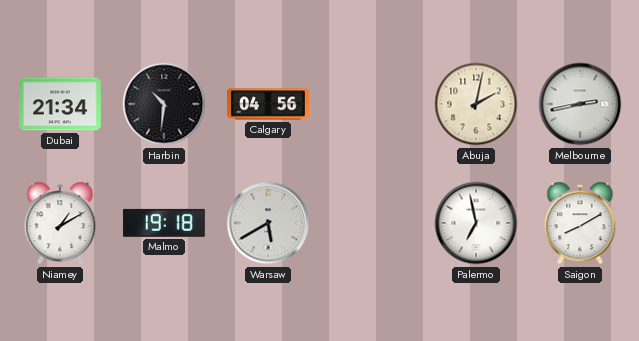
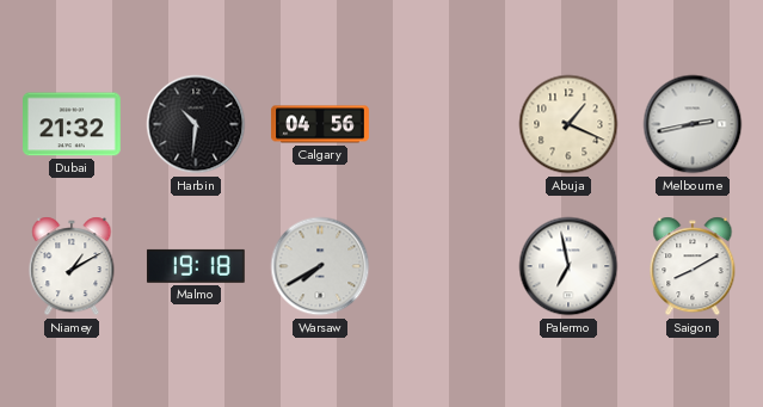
Dubai: 21:34 -> 21:32 (73, 124)
Abuja: 2:02 -> 1:19 (568, 124)
Warsaw: 5:40 -> 7:40 (320, 266)
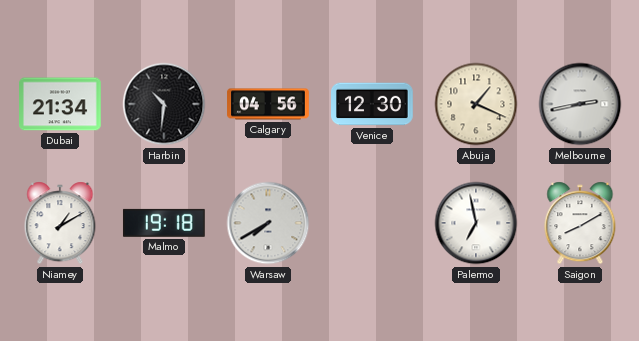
Dubai: 21:32 -> 21:34 (61, 104)
Venice: none -> 12:30 (373, 104)
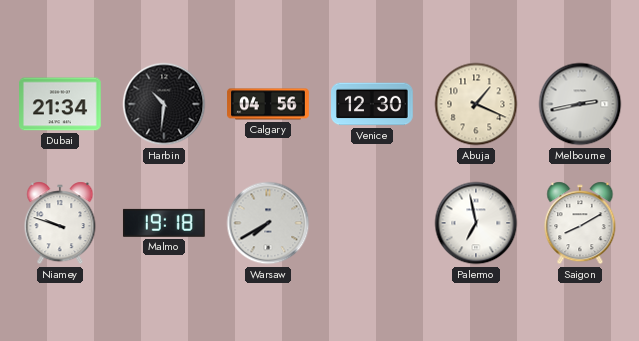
Niamey: 1:10 -> 9:48 (60, 223)
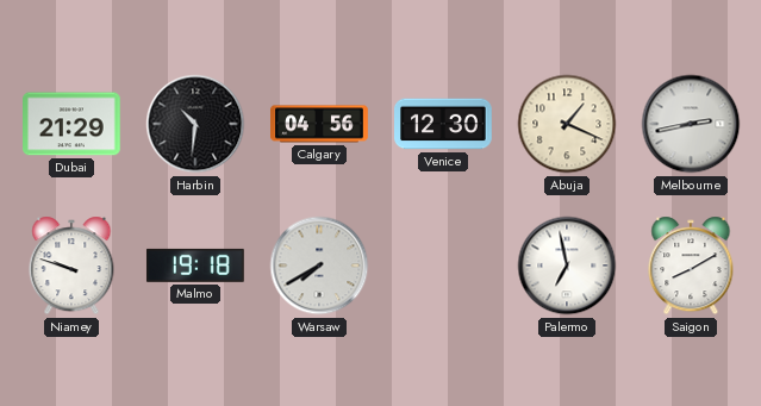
Dubai: 21:34 -> 21:29 (73, 124)
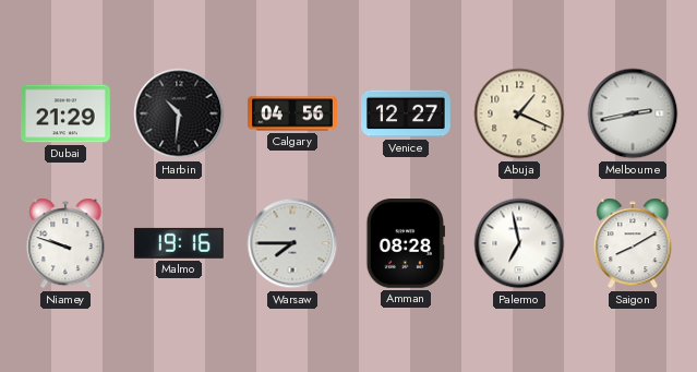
Venice: 12:30 -> 12:27 (407, 113)
Malmo: 19:18 -> 19:16 (179, 243)
Warsaw: 7:40 -> 7:45 (292, 243)
Amman: none -> 08:28 (405, 244)
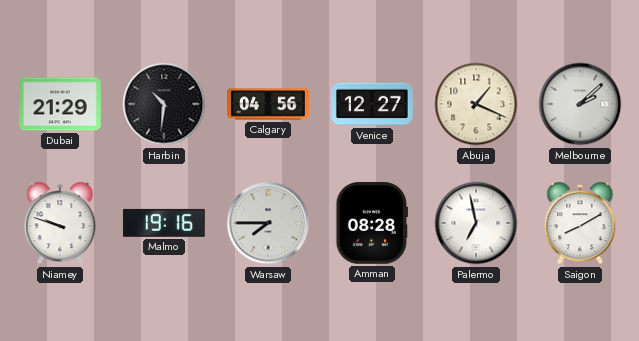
Melbourne: 2:43 -> 2:08 (580, 104)
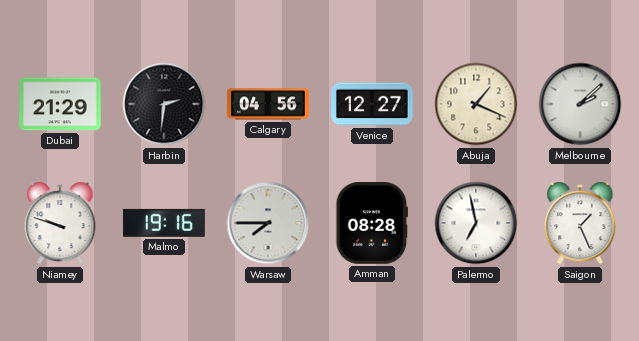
Harbin: 10:31 -> 2:31 (164, 104)
Saigon: 8:10 -> 1:26 (580, 223)
